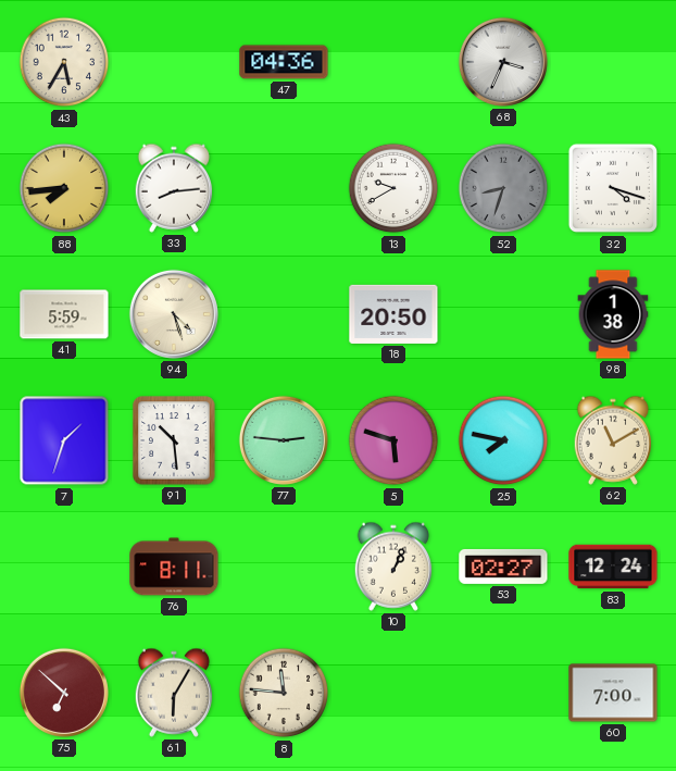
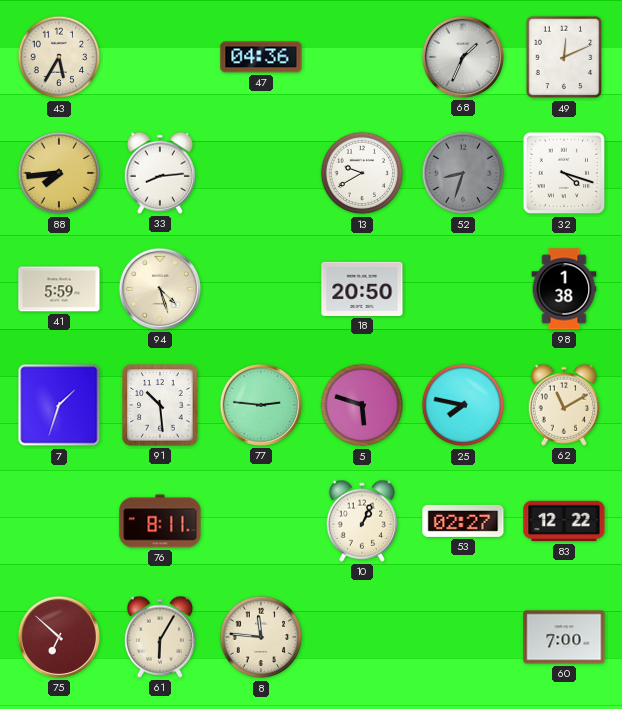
68: 3:34 -> 1:34 (463, 57)
49: none -> 12:11 (564, 57)
83: 12:24 -> 12:22 (564, 521)
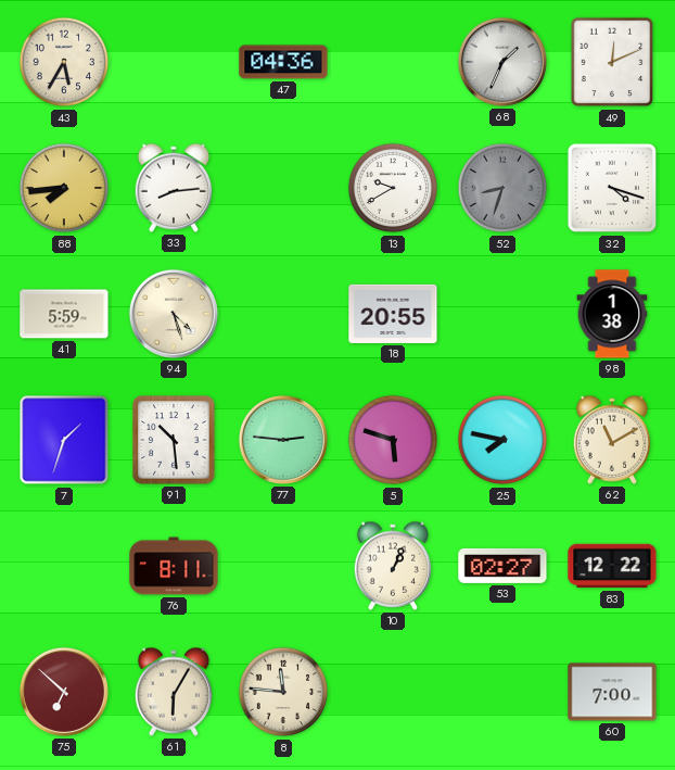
18: 20:50 -> 20:55 (393, 314)
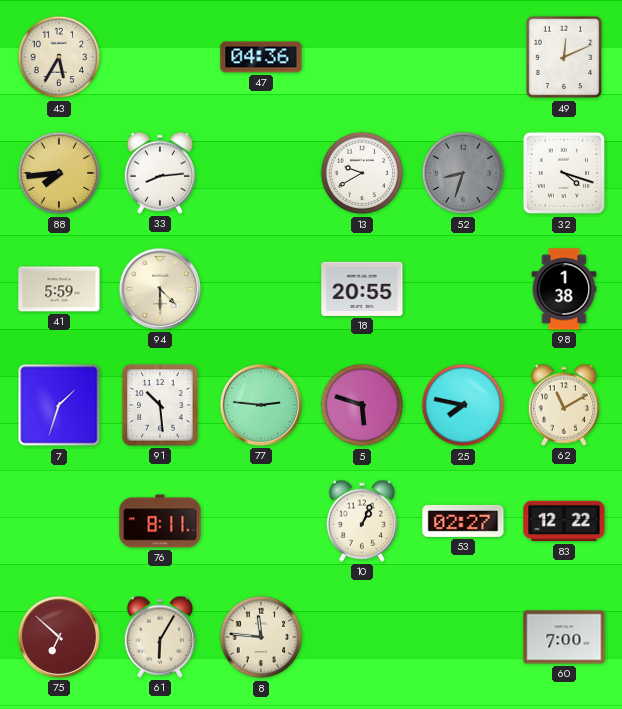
68: 1:34 -> none (502, 62)
94: 4:27 -> 4:30 (160, 289)
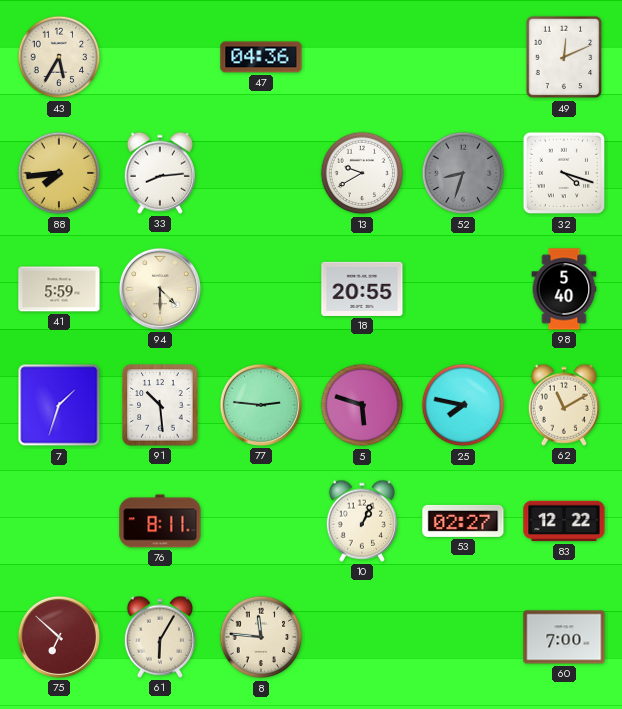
98: 1:38 -> 5:40 (564, 289)
